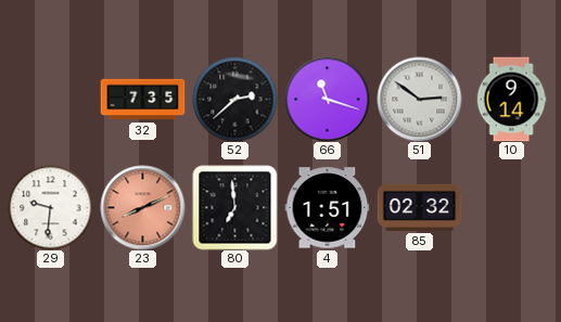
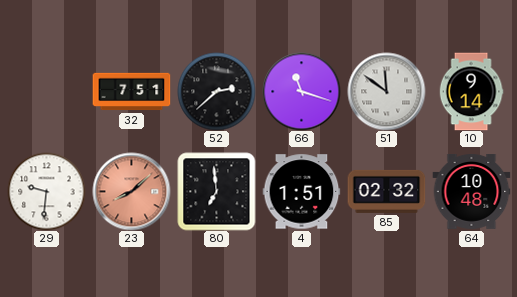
32: 7:35 -> 7:51 (131, 92)
51: 2:51 -> 11:51 (386, 91)
23: 8:11 -> 8:08 (131, 191)
64: none -> 10:48 (471, 192)
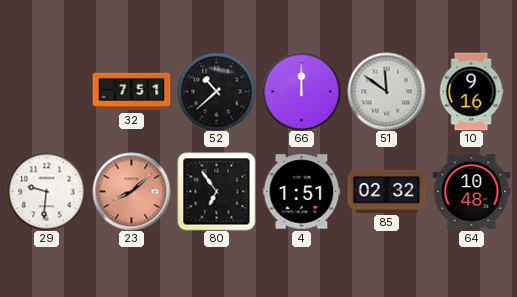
52: 2:38 -> 10:38 (216, 91)
66: 11:18 -> 12:00 (301, 91)
10: 9:14 -> 9:16 (471, 91)
80: 6:59 -> 6:54 (216, 191)
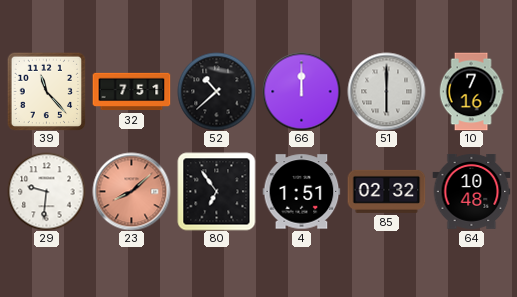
39: none -> 11:23 (46, 91)
51: 11:51 -> 6:00 (386, 91)
10: 9:16 -> 7:16 (471, 91)
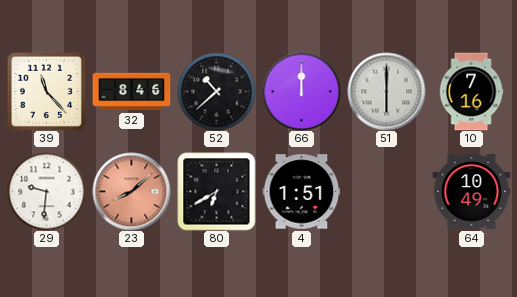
32: 7:51 -> 8:46 (131, 92)
80: 6:54 -> 6:40 (216, 191)
85: 02:32 -> none (386, 191)
64: 10:48 -> 10:49 (471, 192)
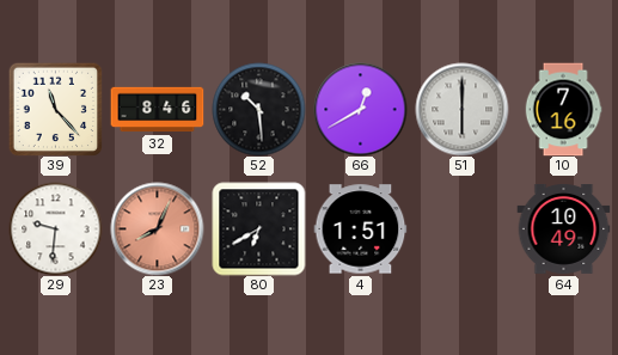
52: 10:38 -> 10:29 (258, 109)
66: 12:00 -> 12:40 (360, 109)
23: 8:08 -> 8:04 (157, 228)
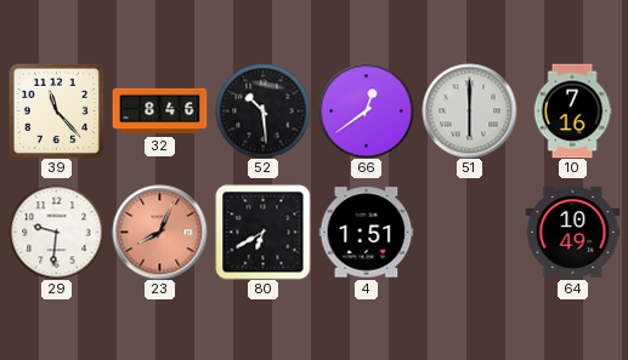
66: 12:40 -> 12:39 (366, 110)
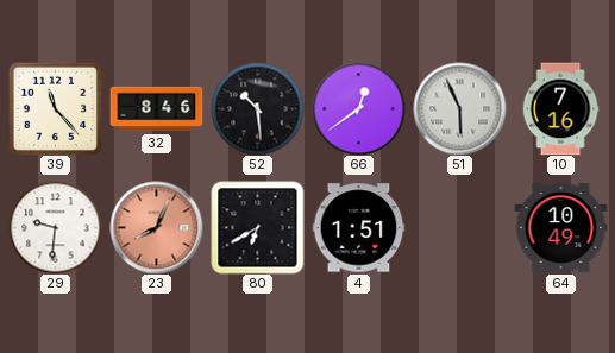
51: 6:00 -> 5:56 (459, 108)
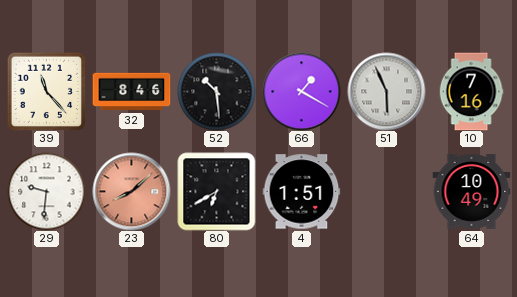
66: 12:39 -> 1:20 (301, 91)
23: 8:04 -> 8:08 (131, 191)
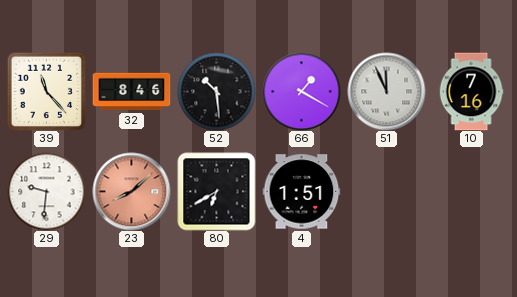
51: 5:56 -> 11:56 (386, 91)
64: 10:49 -> none (471, 192)
